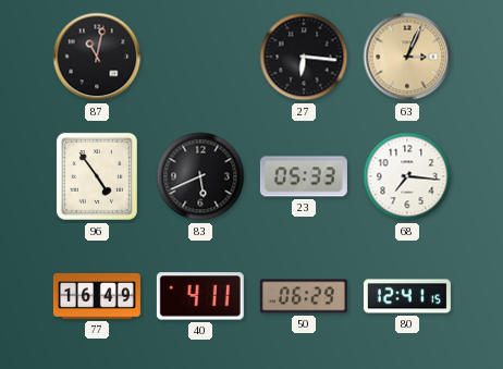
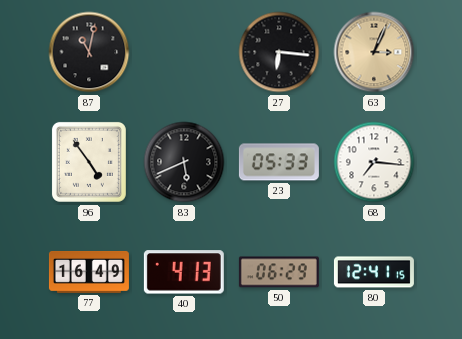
40: 4:11 -> 4:13 (184, 272)
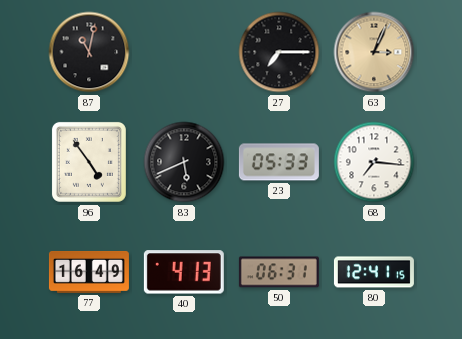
27: 6:16 -> 7:15 (279, 52)
50: 06:29 -> 06:31 (279, 272)
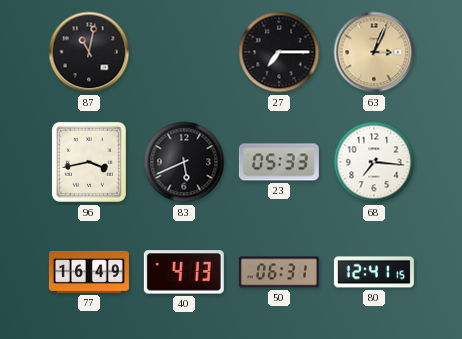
96: 4:54 -> 3:43 (89, 162)
